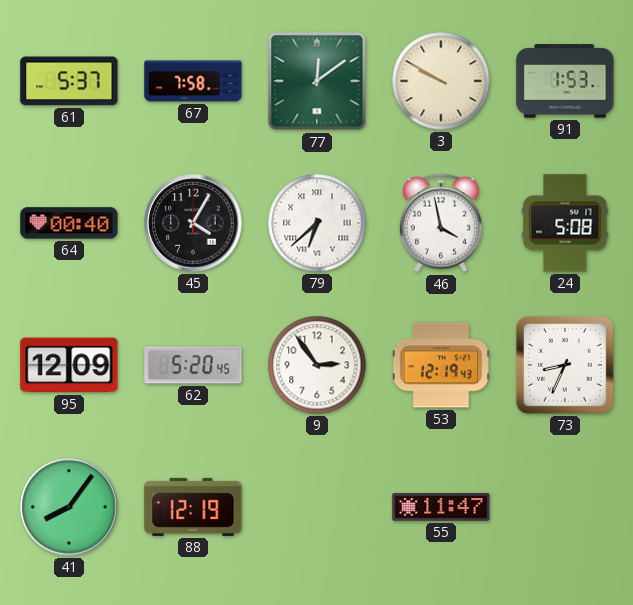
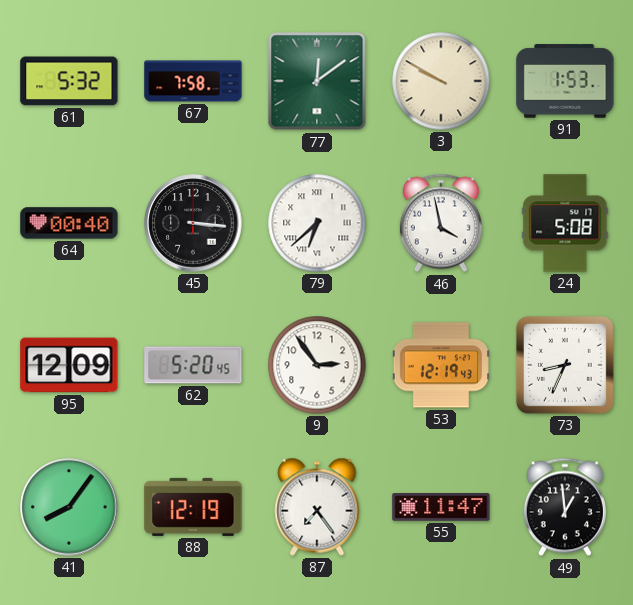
61: 5:37 -> 5:32 (69, 81)
45: 4:05 -> 3:16 (193, 223)
87: none -> 7:24 (317, 507)
49: none -> 12:59 (565, 507)
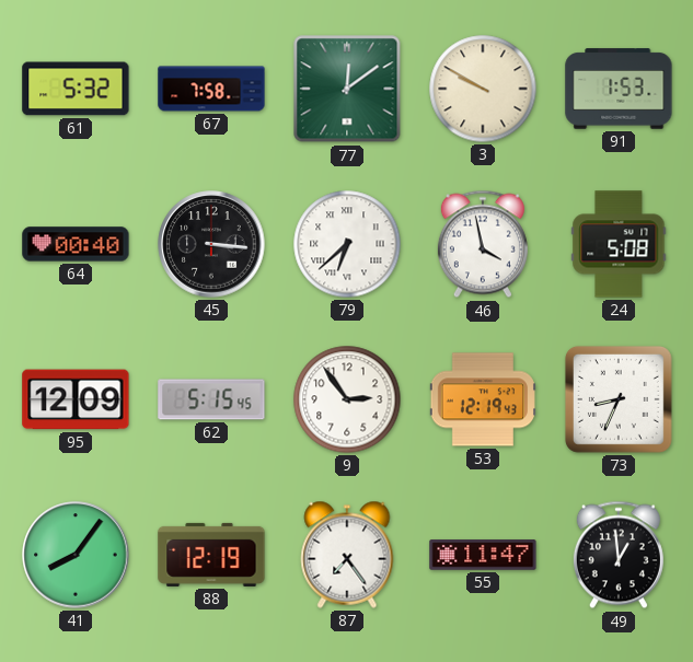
62: 5:20 -> 5:15 (211, 399)
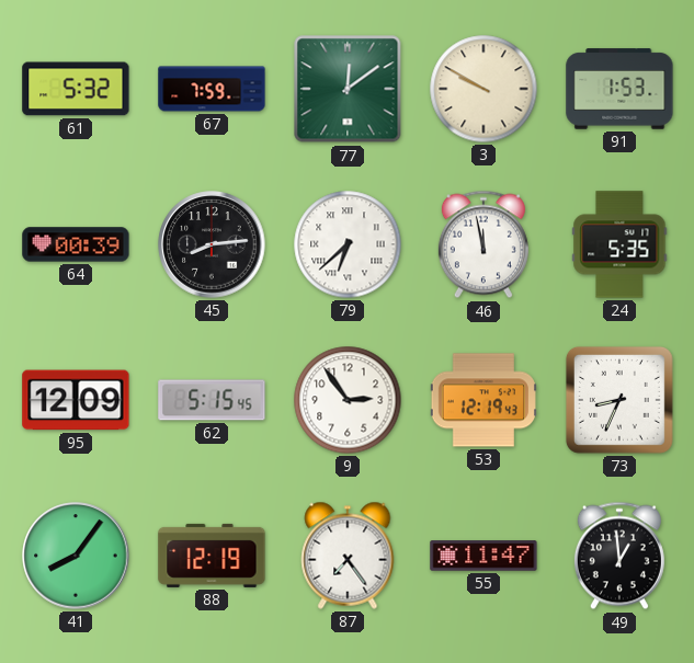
67: 7:58 -> 7:59 (212, 89)
64: 00:40 -> 00:39 (76, 244)
45: 3:16 -> 8:14 (212, 244)
46: 3:58 -> 11:58 (483, 244)
24: 5:08 -> 5:35 (619, 244)
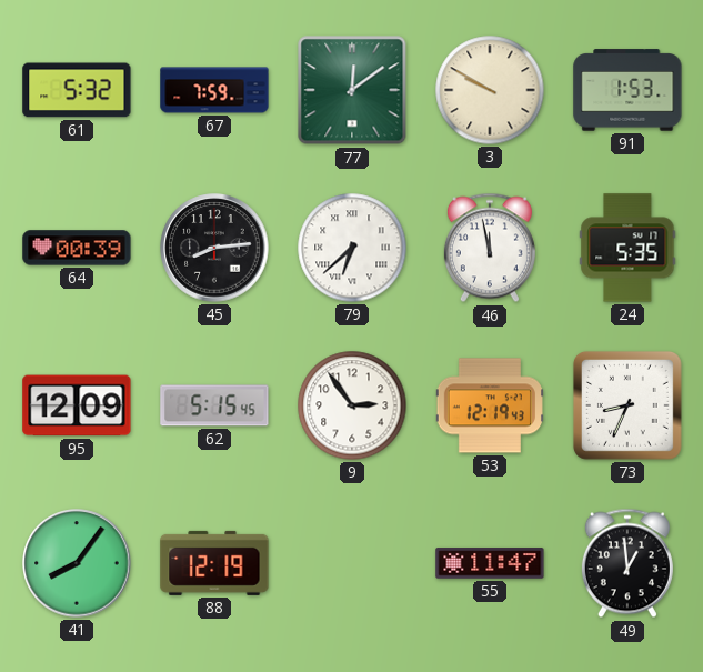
87: 7:24 -> none (348, 556)
